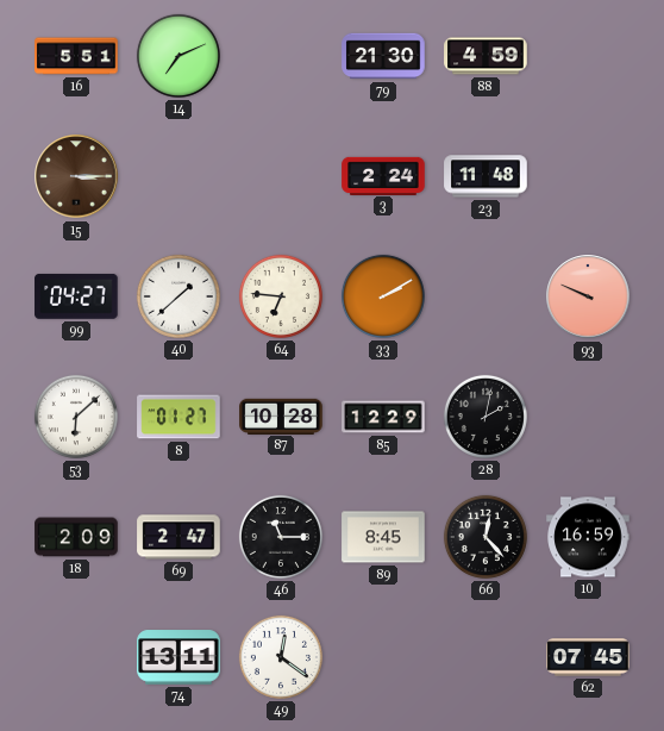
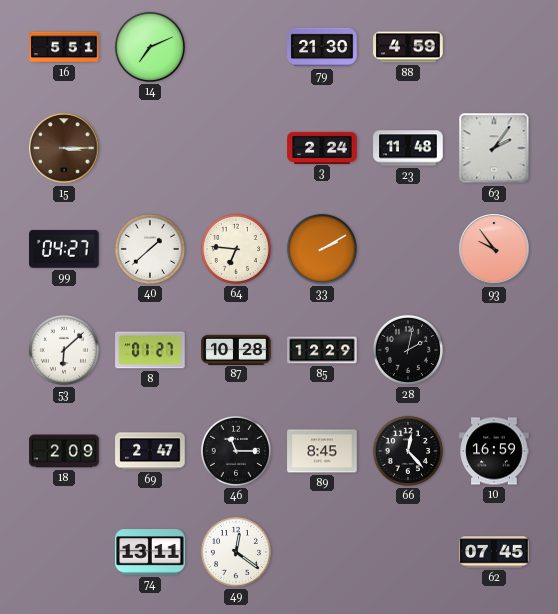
63: none -> 2:06 (494, 148)
93: 9:49 -> 9:54 (494, 249)
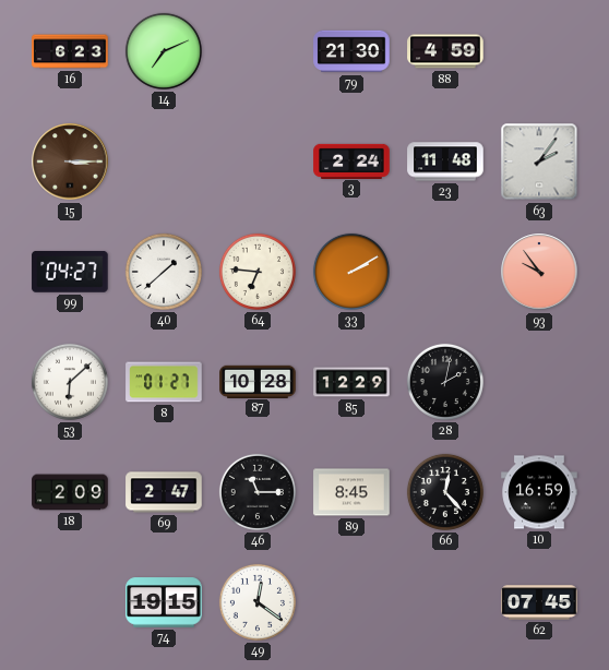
16: 5:51 -> 6:23 (70, 51)
74: 13:11 -> 19:15 (164, 602)
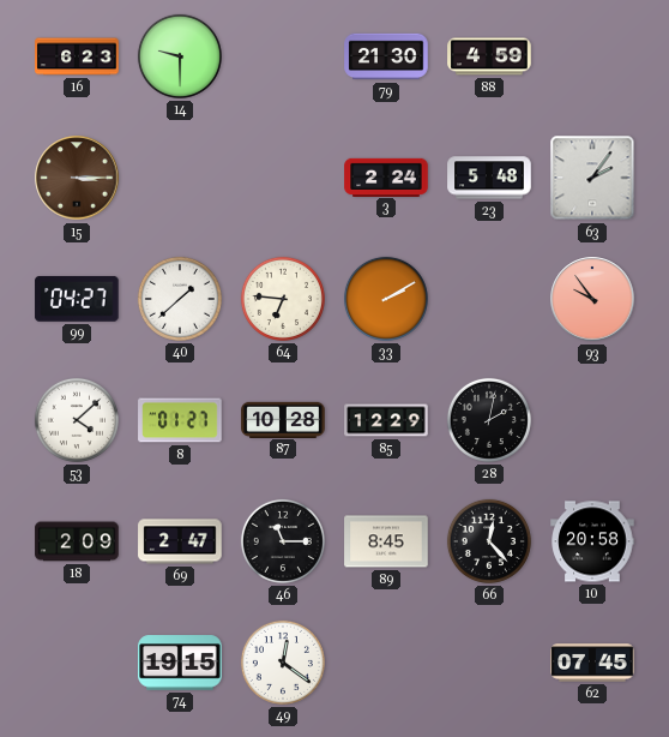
14: 7:11 -> 9:30 (180, 56)
23: 11:48 -> 5:48 (489, 178)
53: 6:08 -> 4:08 (77, 420)
10: 16:59 -> 20:58 (592, 541)
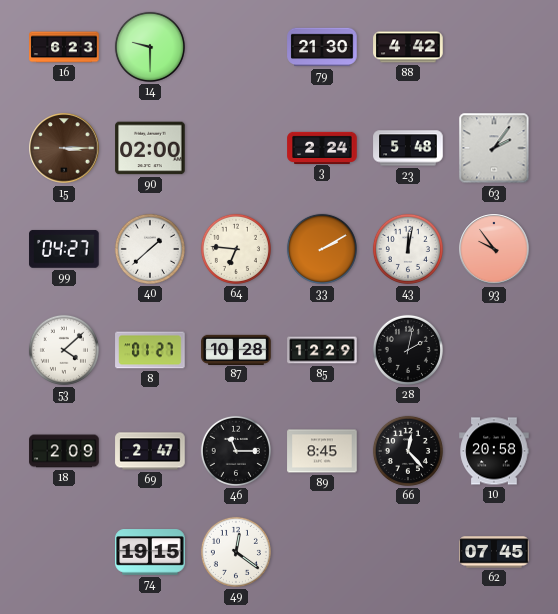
88: 4:59 -> 4:42 (408, 47)
90: none -> 02:00 (150, 148)
43: none -> 12:02 (408, 249)
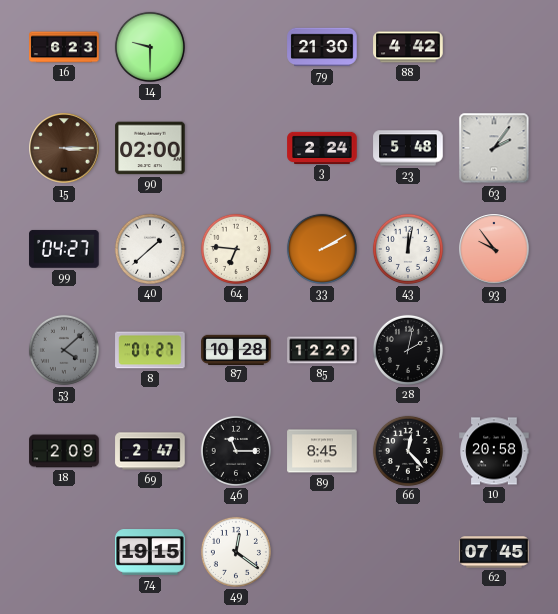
53 dial: white -> grey (64, 350)
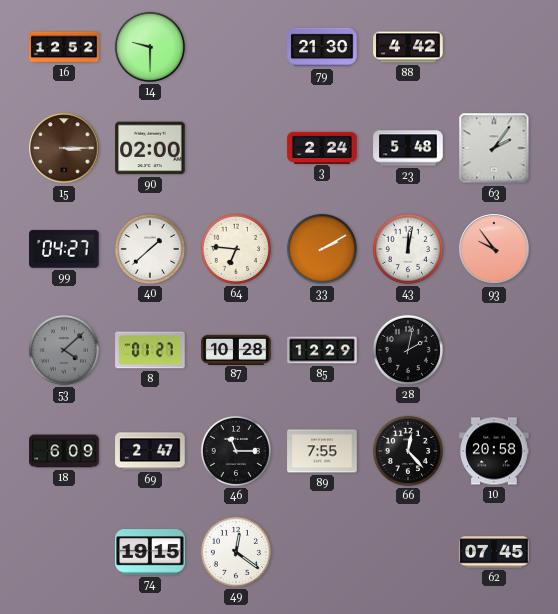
16: 6:23 -> 12:52 (64, 47)
18: 2:09 -> 6:09 (64, 451)
89: 8:45 -> 7:55 (322, 451)
